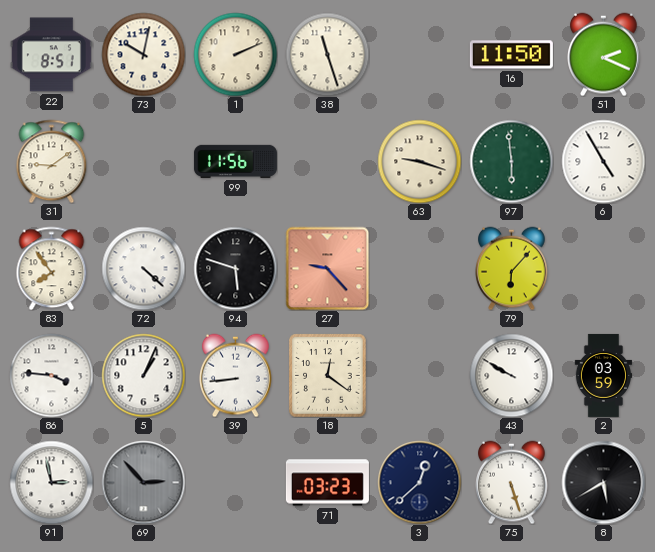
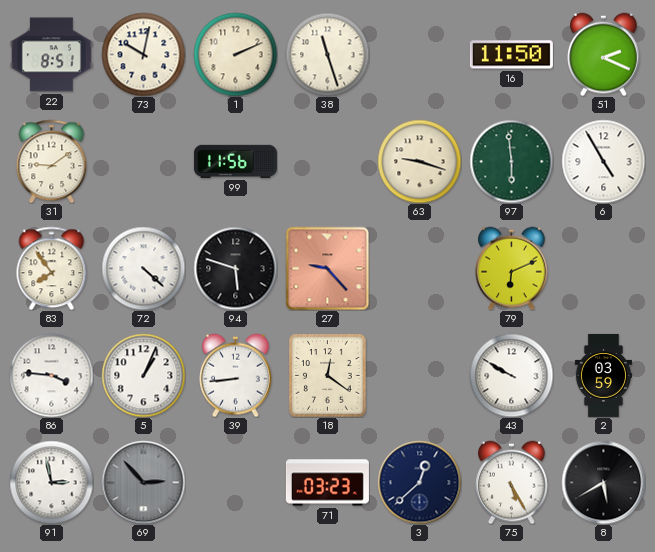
79: 6:07 -> 6:11 (512, 268)
75: 5:27 -> 5:25 (512, 482)
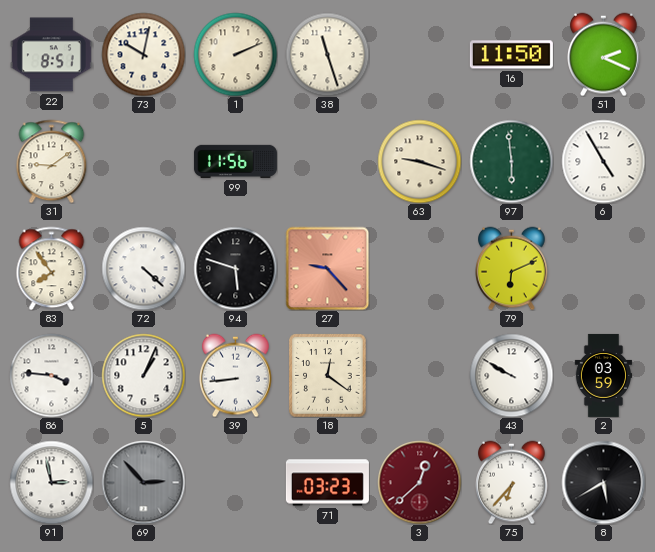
3 dial: navy -> burgundy (419, 482)
75: 5:25 -> 6:37 (512, 482)
